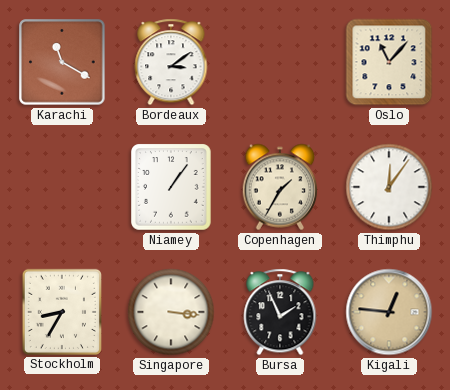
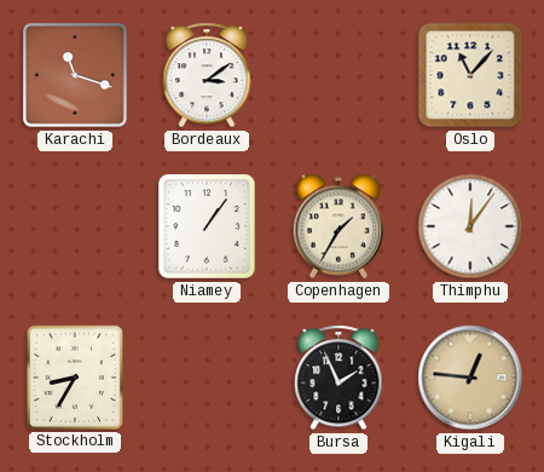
Karachi: 11:20 -> 11:18 (75, 75)
Singapore: 3:16 -> none (171, 312)
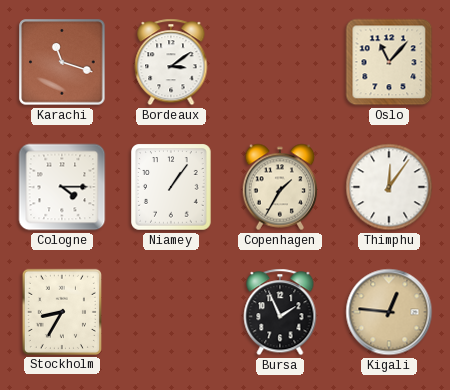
Cologne: none -> 4:15 (62, 187)
